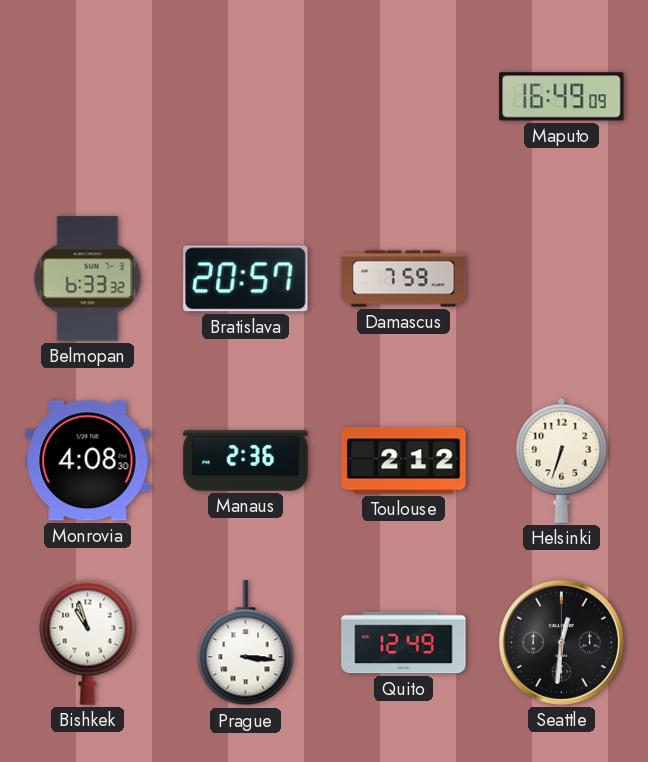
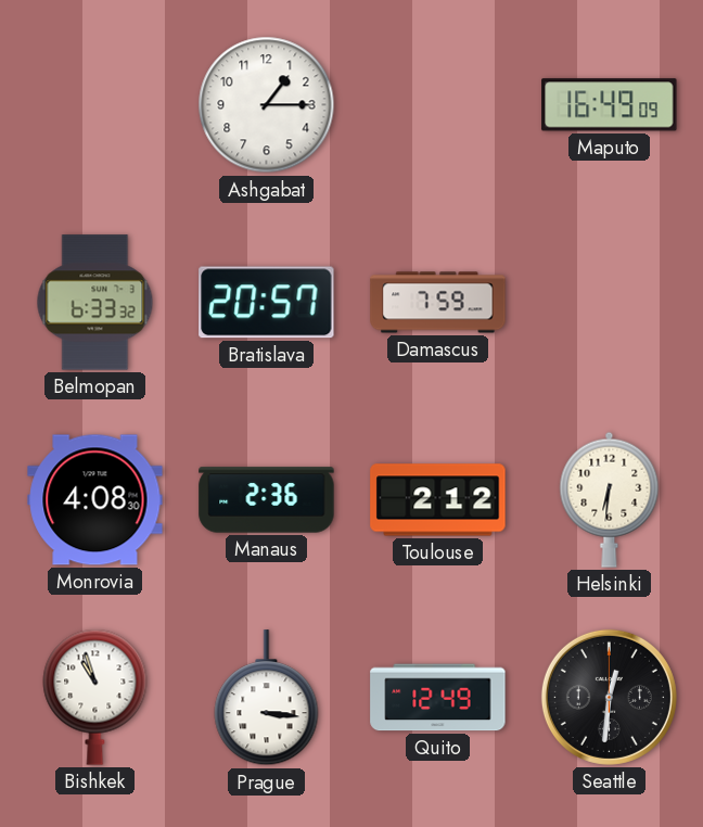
Ashgabat: none -> 1:15 (267, 105)
Helsinki: 6:33 -> 6:31 (610, 499)
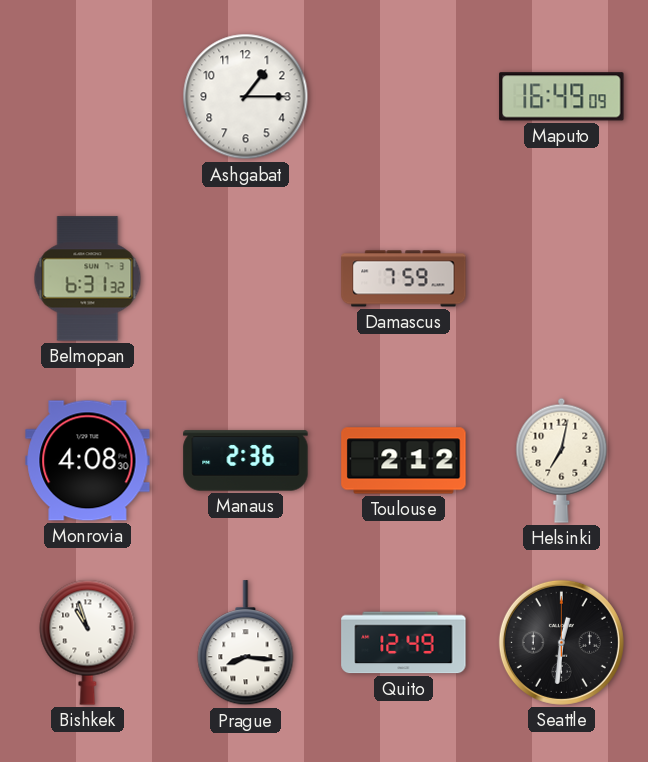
Belmopan: 6:33 -> 6:31 (88, 279)
Bratislava: 20:57 -> none (267, 303)
Helsinki: 6:31 -> 7:02 (562, 460)
Prague: 3:16 -> 8:16 (246, 643)
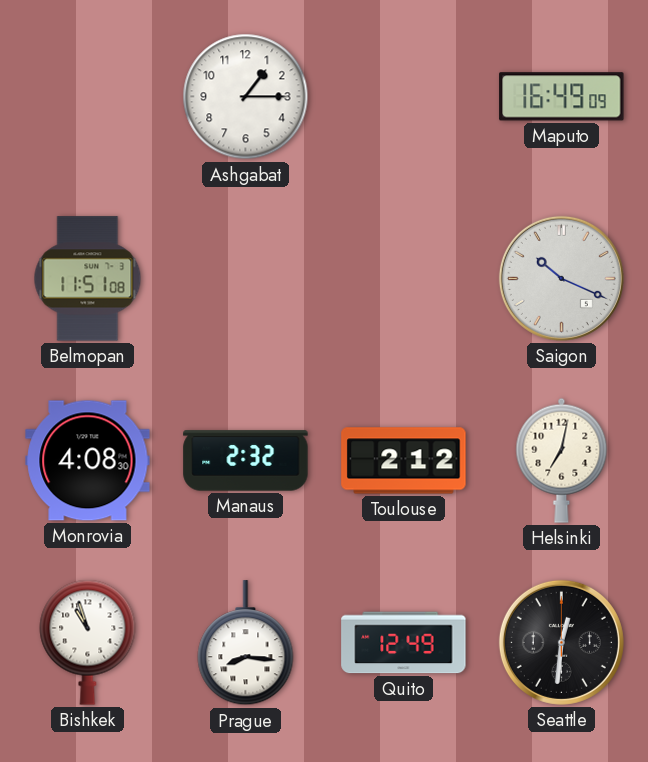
Belmopan: 6:31 -> 11:51 (88, 279)
Damascus: 7:59 -> none (404, 279)
Saigon: none -> 10:19 (561, 278)
Manaus: 2:36 -> 2:32 (246, 461)
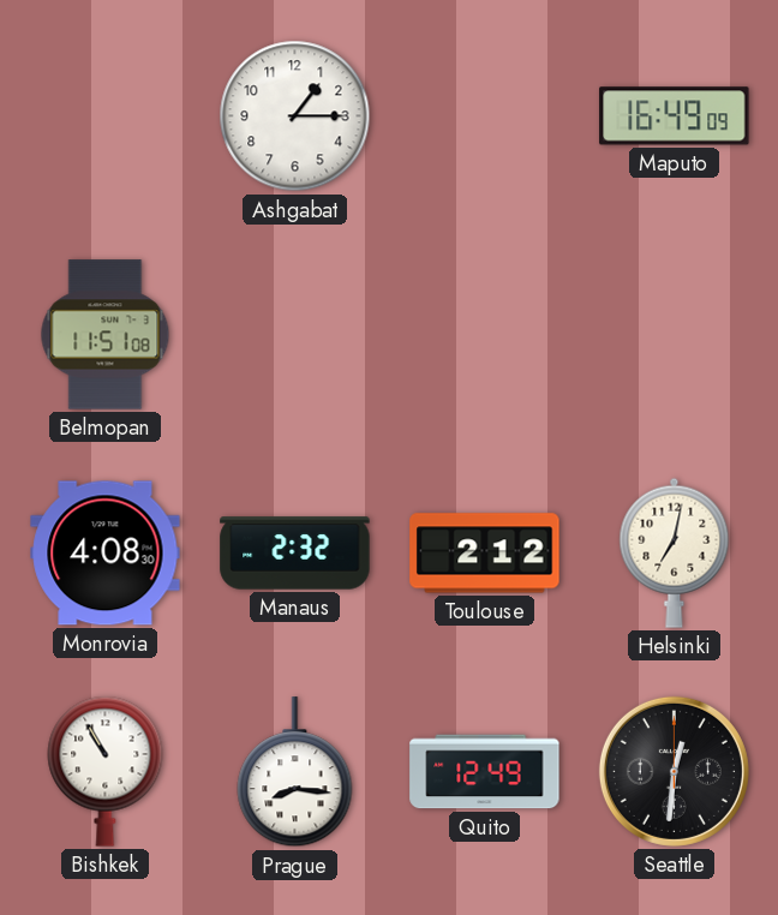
Saigon: 10:19 -> none (561, 278)
Bishkek: 10:57 -> 10:55 (106, 771)
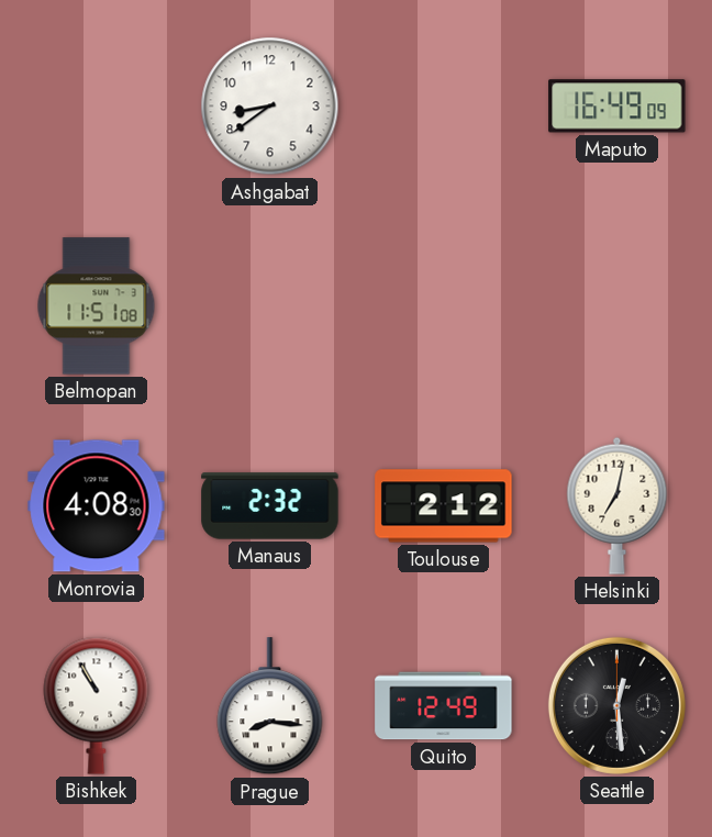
Ashgabat: 1:15 -> 8:39 (270, 107)
Seattle: 12:31 -> 12:29 (616, 705)
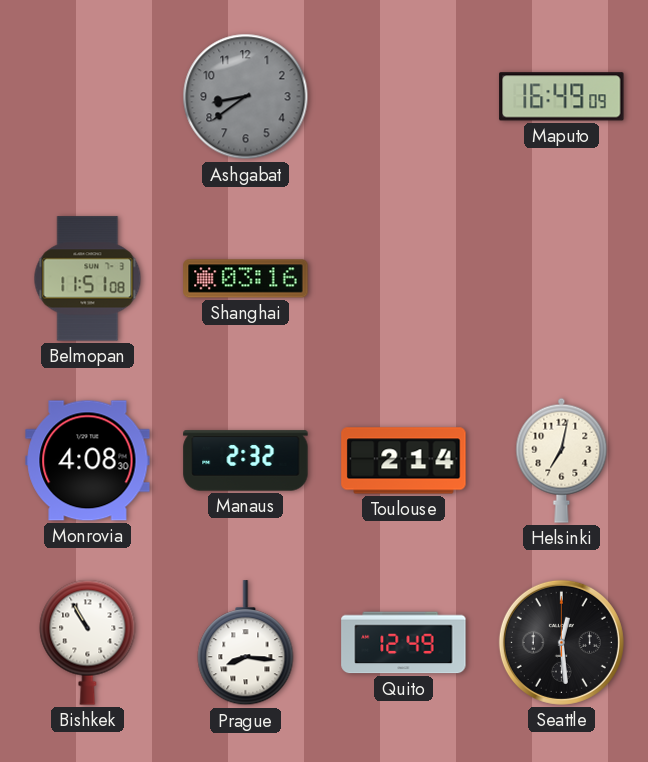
Ashgabat dial: white -> grey (246, 97)
Shanghai: none -> 03:16 (246, 279)
Toulouse: 2:12 -> 2:14 (404, 461)
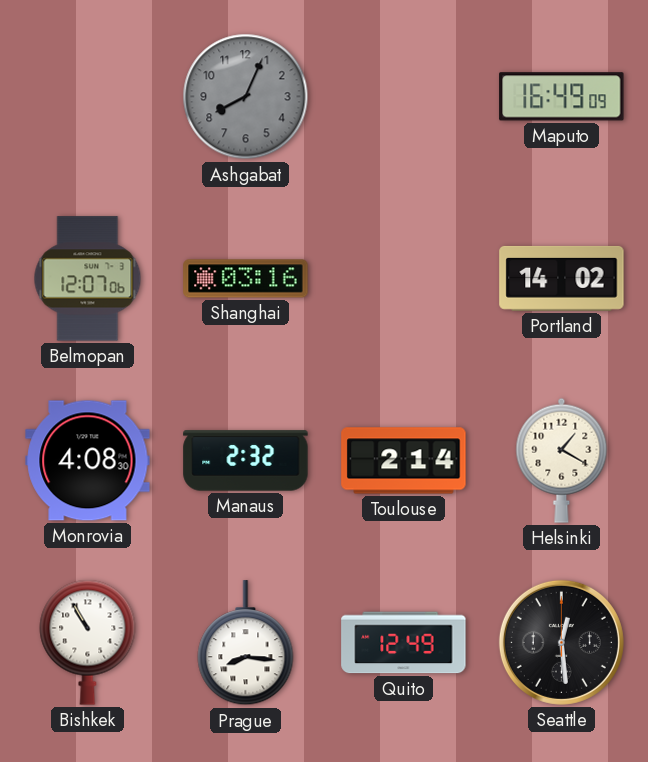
Ashgabat: 8:39 -> 8:04 (246, 97)
Belmopan: 11:51 -> 12:07 (88, 279)
Portland: none -> 14:02 (562, 278)
Helsinki: 7:02 -> 1:20 (562, 460)
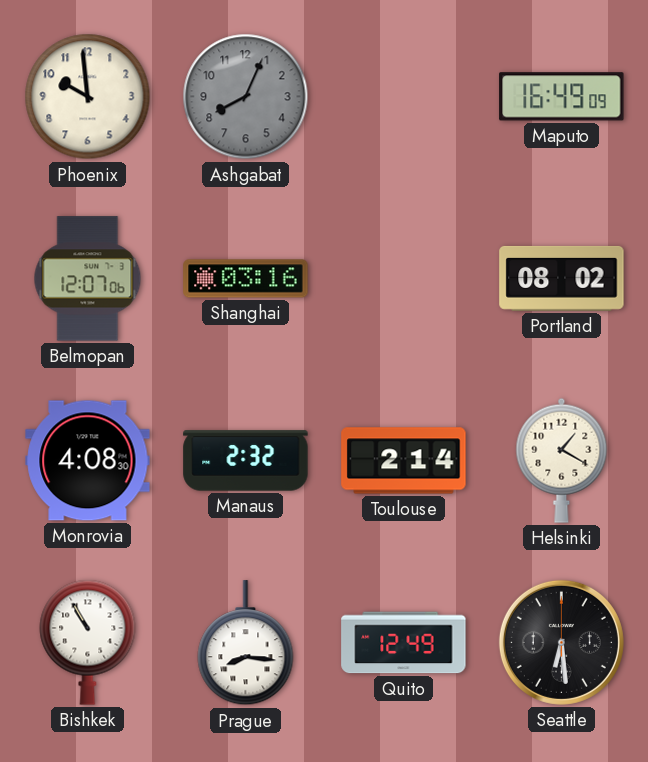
Phoenix: none -> 9:59 (88, 97)
Portland: 14:02 -> 08:02 (562, 278)
Seattle: 12:29 -> 6:29 (561, 642)
